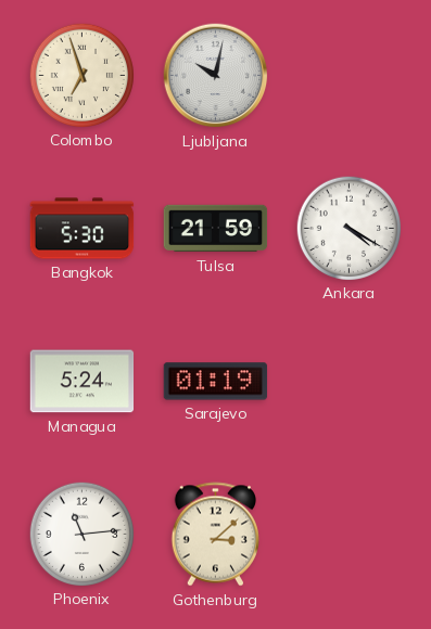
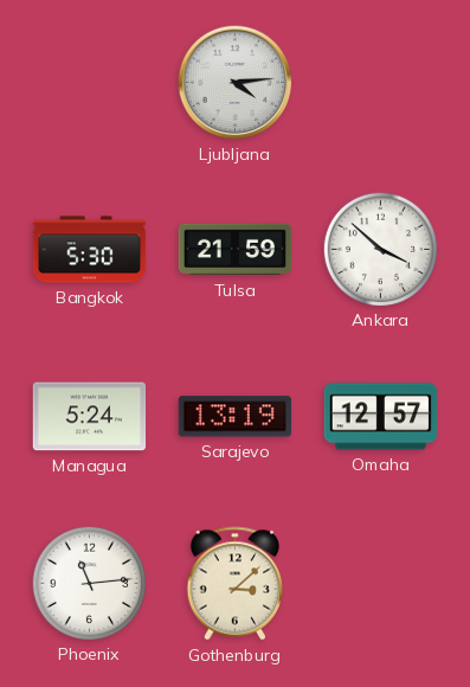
Colombo: 6:57 -> none (81, 75)
Ljubljana: 10:02 -> 4:14 (236, 83)
Ankara: 4:20 -> 3:52 (380, 249)
Sarajevo: 01:19 -> 13:19 (236, 417)
Omaha: none -> 12:57 (381, 417)
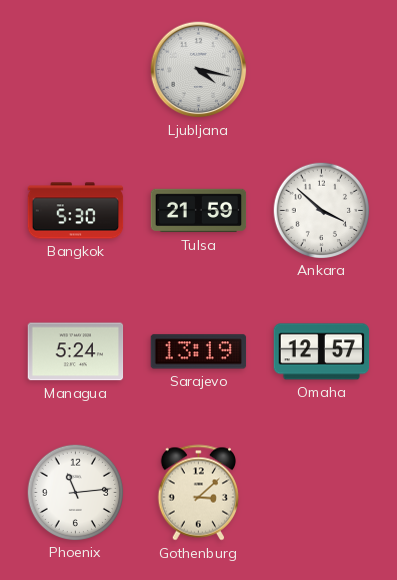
Ljubljana: 4:14 -> 4:17 (199, 70)
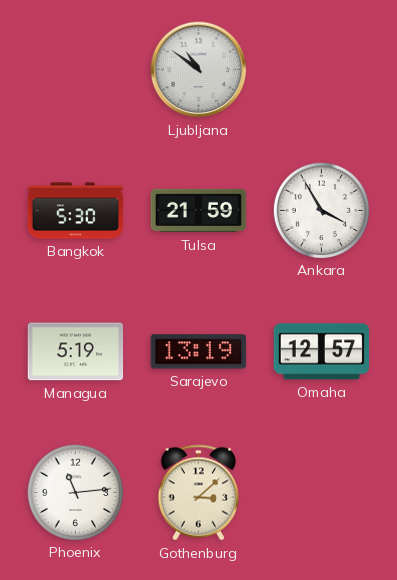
Ljubljana: 4:17 -> 10:51 (199, 70)
Ankara: 3:52 -> 3:55 (321, 210)
Managua: 5:24 -> 5:19 (76, 352)
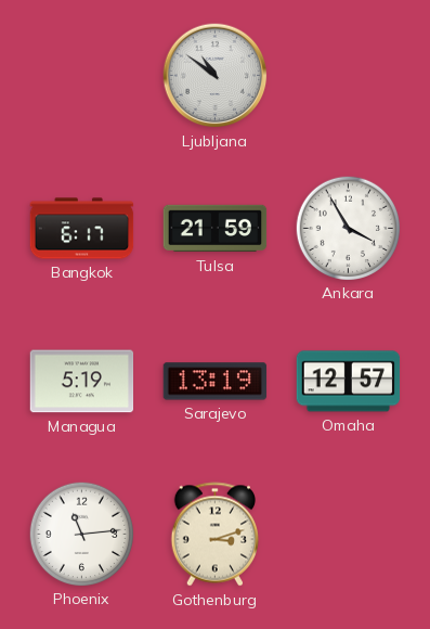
Bangkok: 5:30 -> 6:17 (82, 229)
Gothenburg: 3:08 -> 3:12 (214, 535)
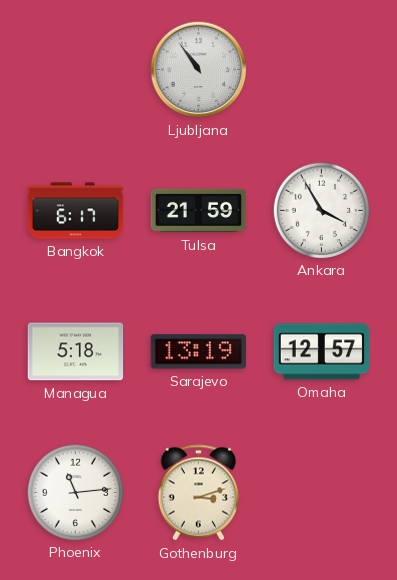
Ljubljana: 10:51 -> 10:54 (199, 70)
Managua: 5:19 -> 5:18 (76, 352)
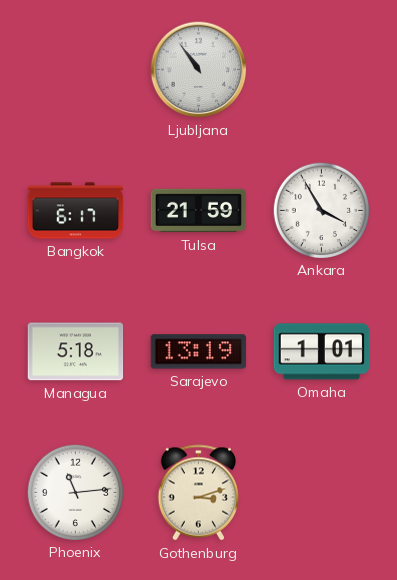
Omaha: 12:57 -> 1:01 (322, 352)
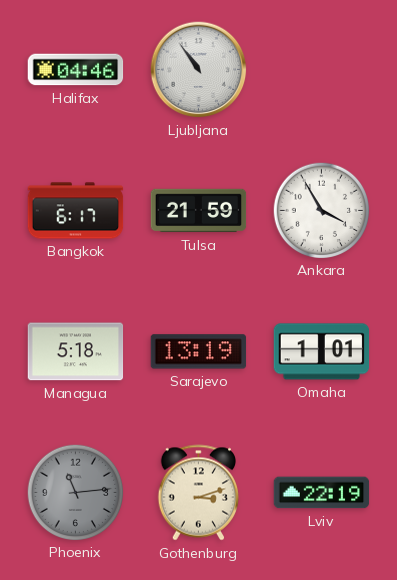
Halifax: none -> 04:46 (76, 70)
Phoenix dial: white -> grey (75, 492)
Lviv: none -> 22:19 (322, 493)
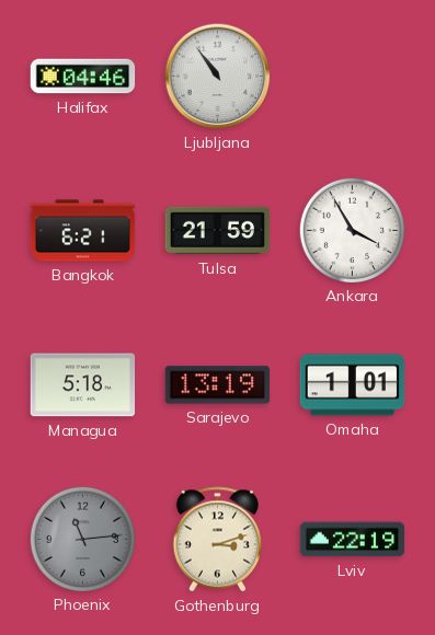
Bangkok: 6:17 -> 6:21 (83, 231)
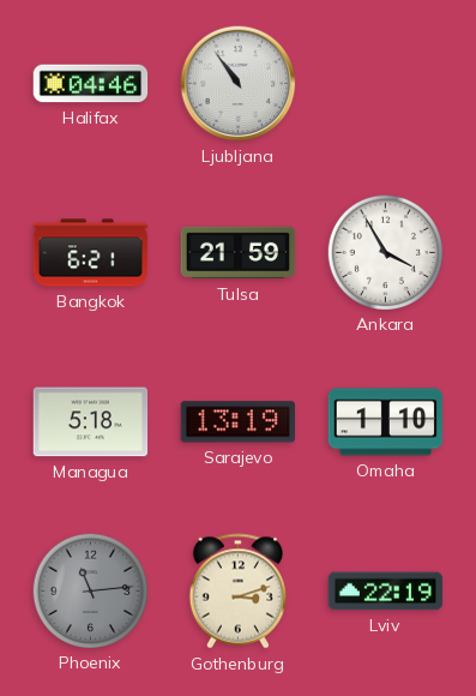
Omaha: 1:01 -> 1:10 (386, 422)
